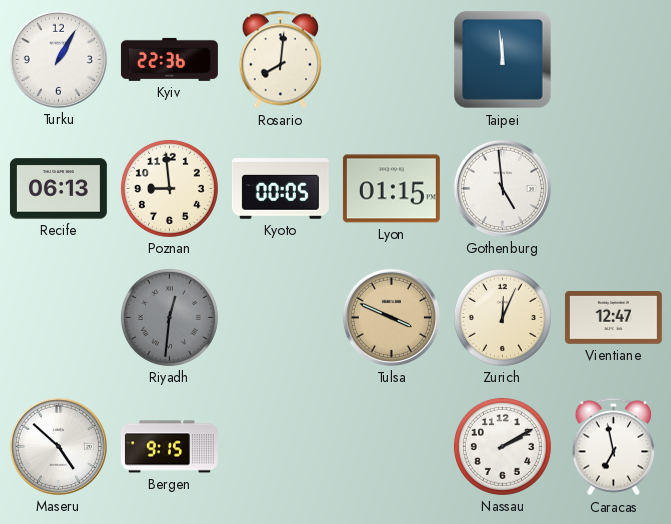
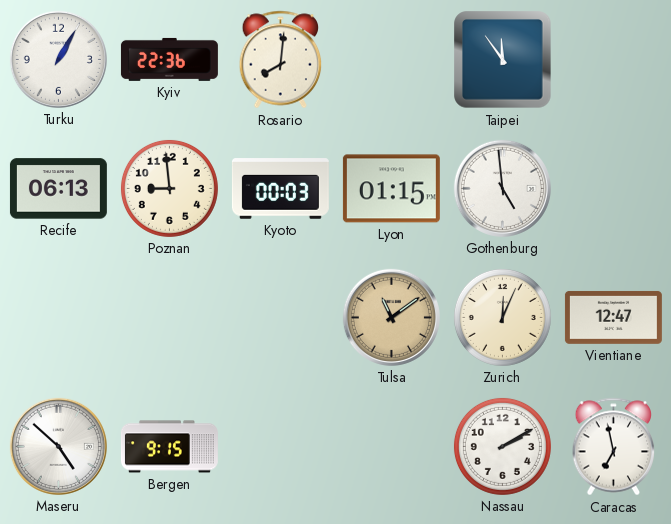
Taipei: 11:59 -> 11:54 (503, 60)
Kyoto: 00:05 -> 00:03 (280, 189)
Riyadh: 12:31 -> none (169, 317)
Tulsa: 3:49 -> 11:09 (391, 317)
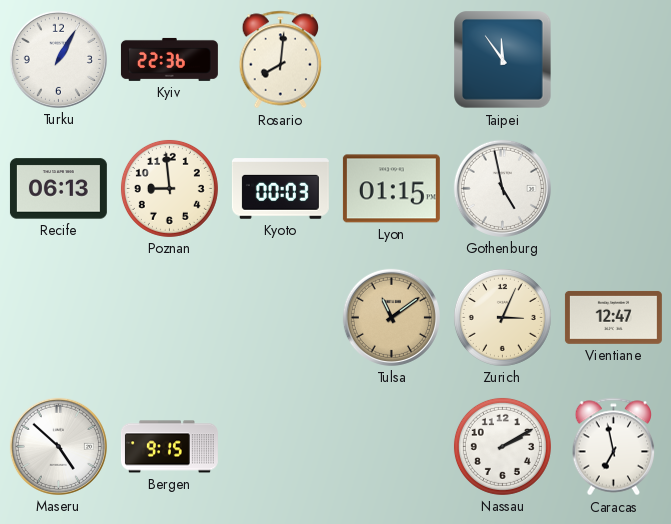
Gothenburg: 4:59 -> 4:58 (502, 188)
Zurich: 12:04 -> 3:04 (502, 317)
